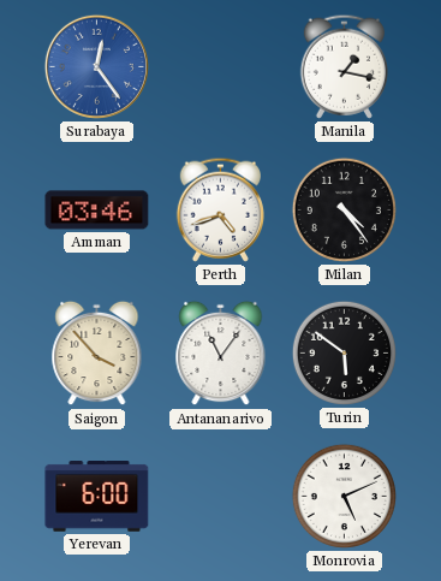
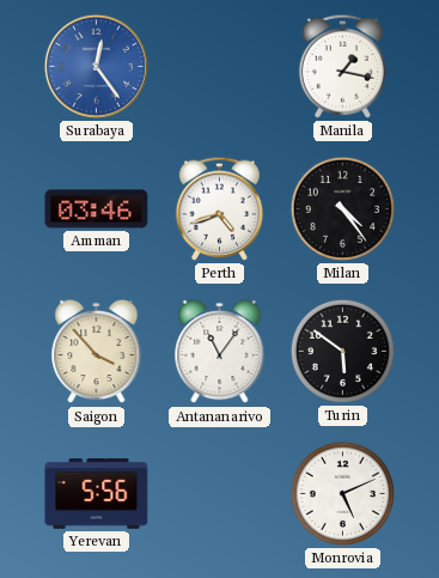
Yerevan: 6:00 -> 5:56 (97, 494)
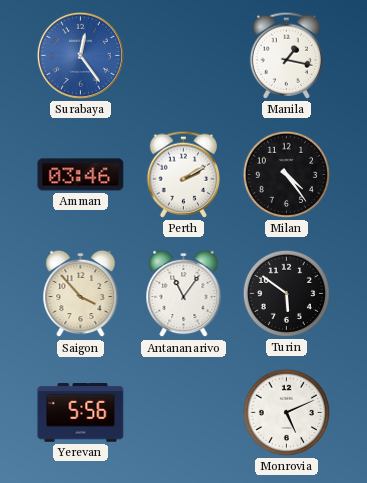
Perth: 4:42 -> 2:10 (183, 174)
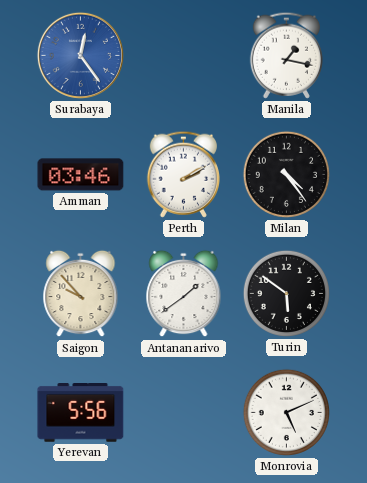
Saigon: 3:53 -> 9:53 (81, 294)
Antananarivo: 11:06 -> 1:39 (184, 294)
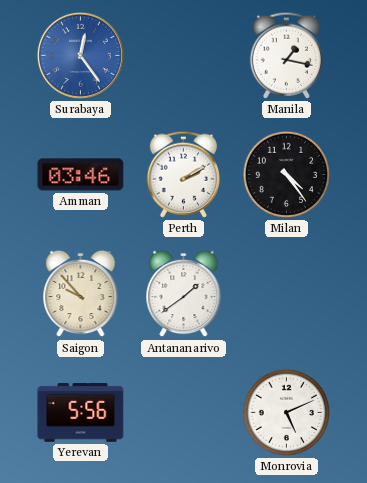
Turin: 5:51 -> none (286, 293)
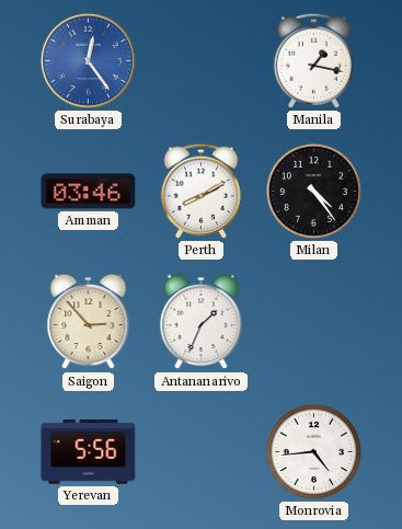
Perth: 2:10 -> 8:10 (200, 191)
Saigon: 9:53 -> 2:53 (89, 322)
Antananarivo: 1:39 -> 1:34 (202, 322)
Monrovia: 5:11 -> 4:44 (313, 451)
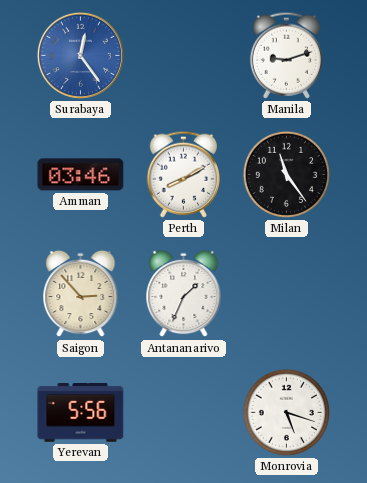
Manila: 1:17 -> 9:12 (286, 55)
Milan: 4:24 -> 11:24 (286, 174)
Monrovia: 4:44 -> 5:18 (286, 412)
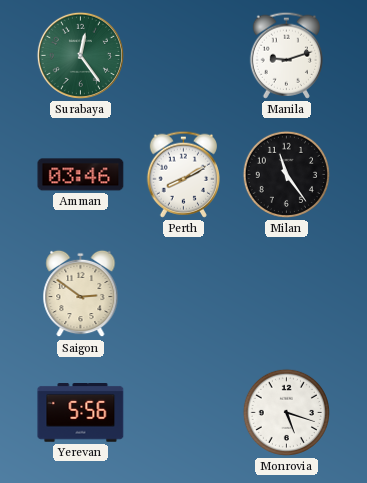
Surabaya dial: blue -> green (80, 55)
Saigon: 2:53 -> 2:51 (81, 294)
Antananarivo: 1:34 -> none (184, 294)
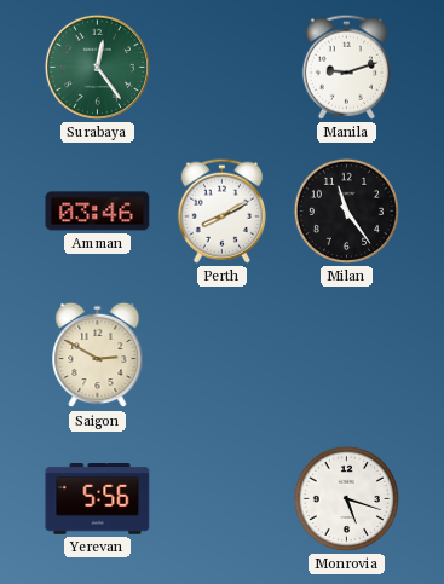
Saigon: 2:51 -> 2:50 (98, 355)
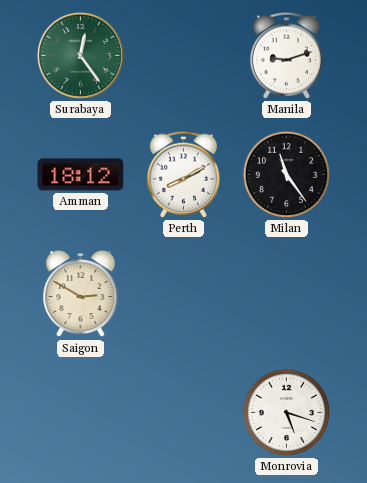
Amman: 03:46 -> 18:12 (81, 175)
Yerevan: 5:56 -> none (98, 499)
